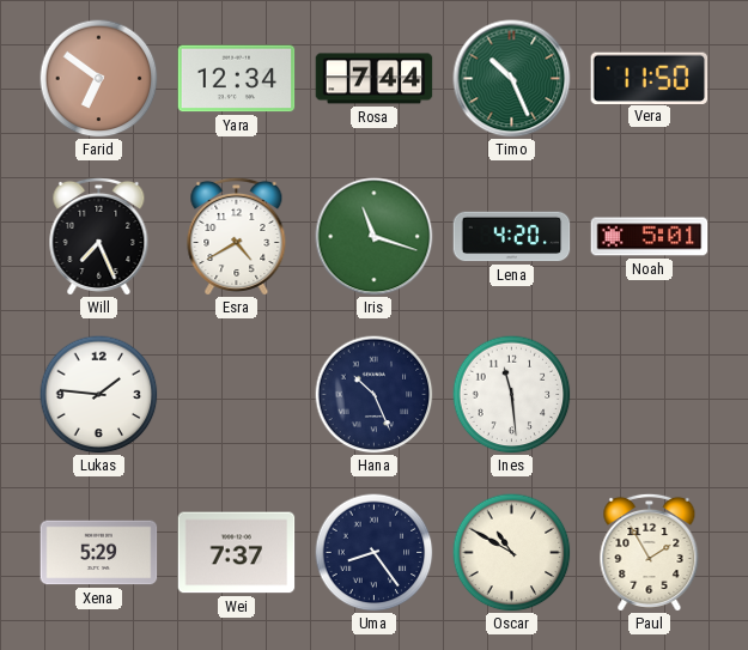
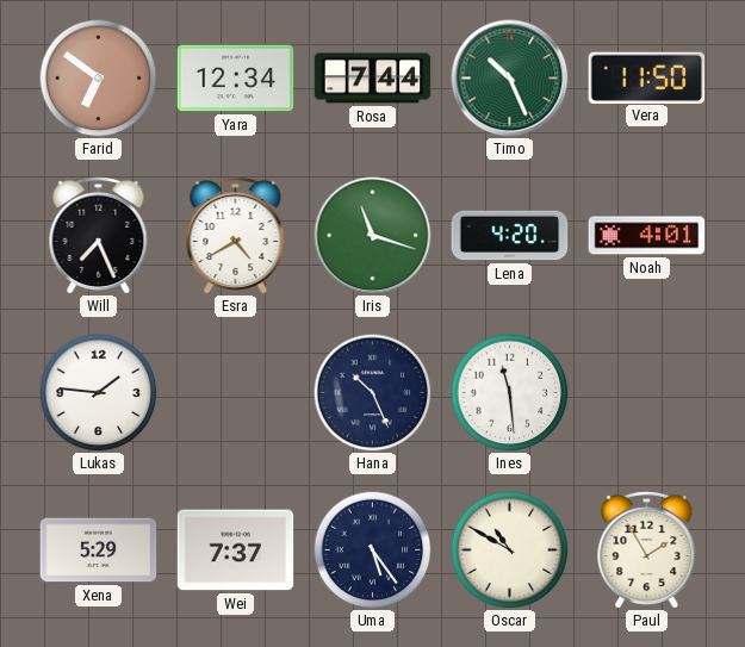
Noah: 5:01 -> 4:01 (647, 236)
Uma: 8:24 -> 5:24 (373, 550)
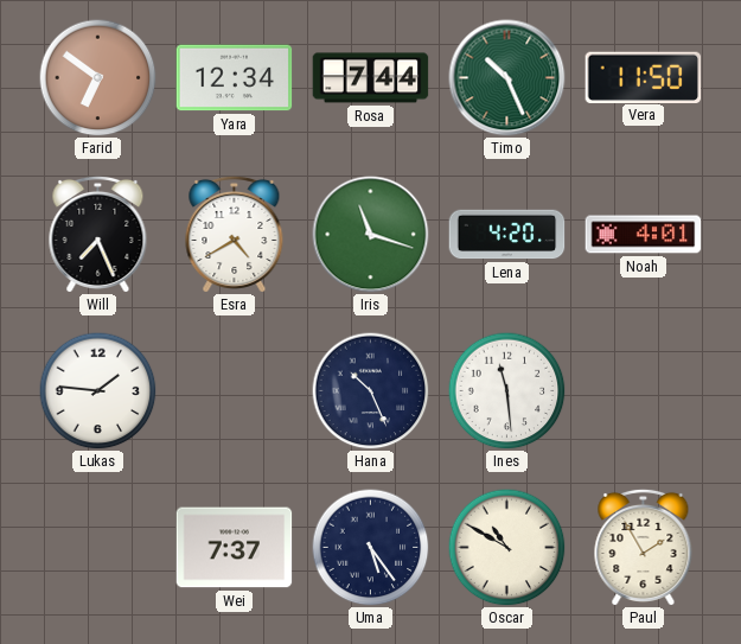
Xena: 5:29 -> none (99, 550)
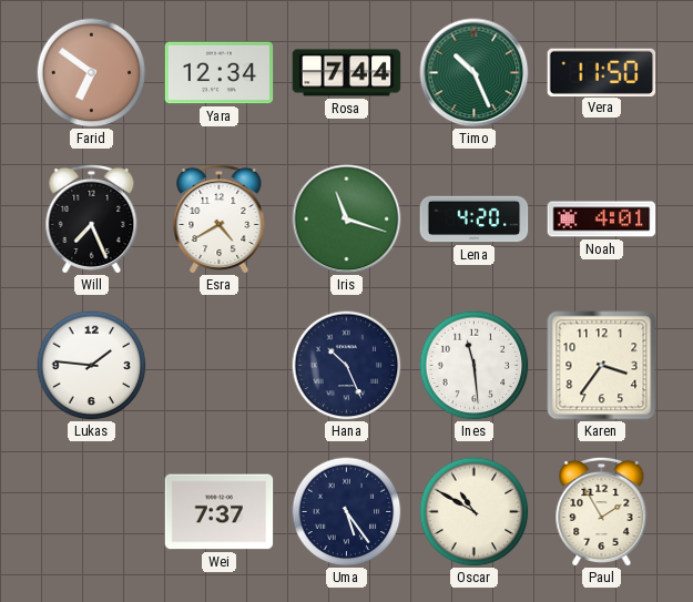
Karen: none -> 3:36 (602, 366)
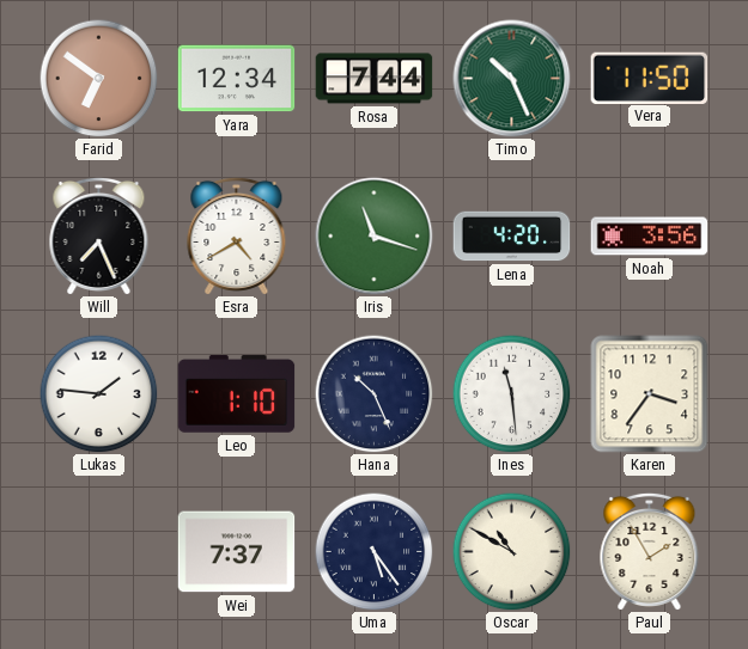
Noah: 4:01 -> 3:56 (650, 237)
Leo: none -> 1:10 (237, 394)
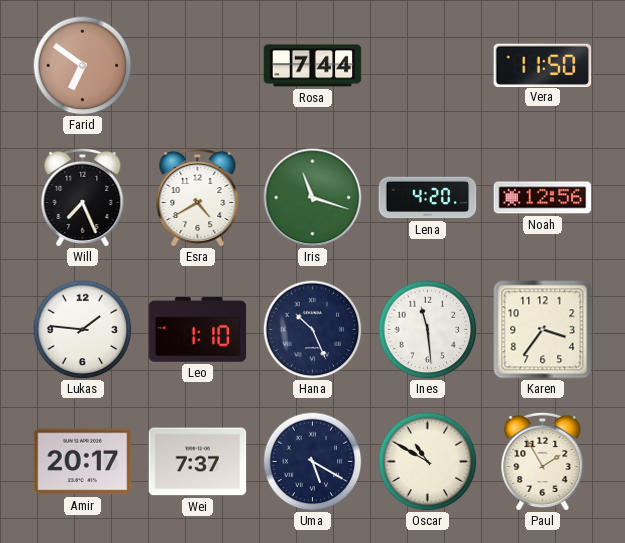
Yara: 12:34 -> none (237, 79)
Timo: 10:26 -> none (512, 79)
Noah: 3:56 -> 12:56 (543, 198)
Amir: none -> 20:17 (83, 462)
Uma: 5:24 -> 5:20 (313, 462)
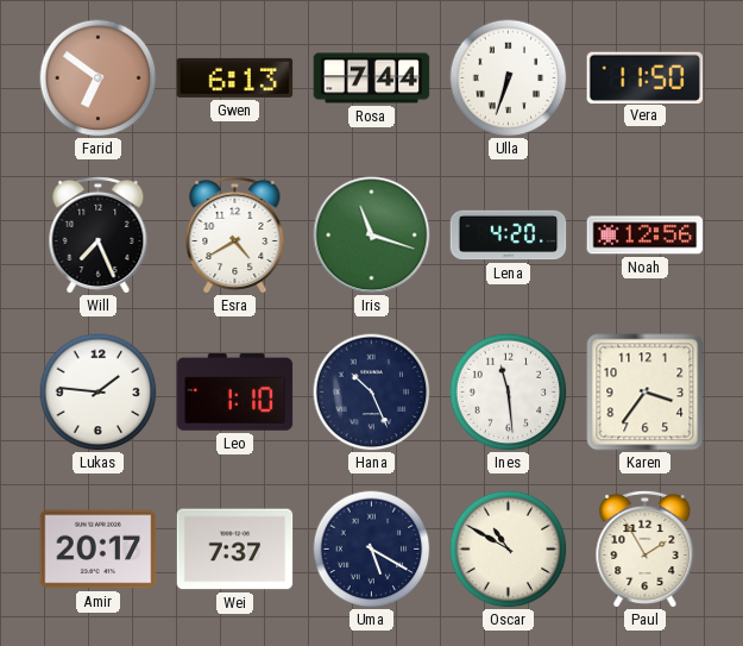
Gwen: none -> 6:13 (235, 77)
Ulla: none -> 6:33 (509, 79)
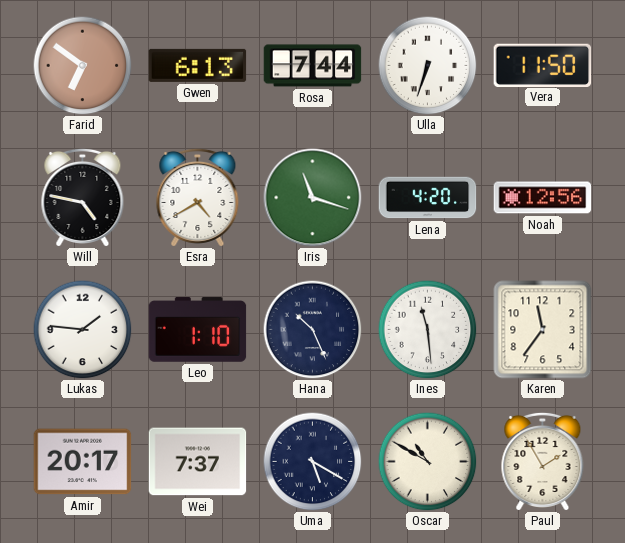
Will: 7:26 -> 4:47 (83, 197)
Karen: 3:36 -> 11:36 (543, 330)
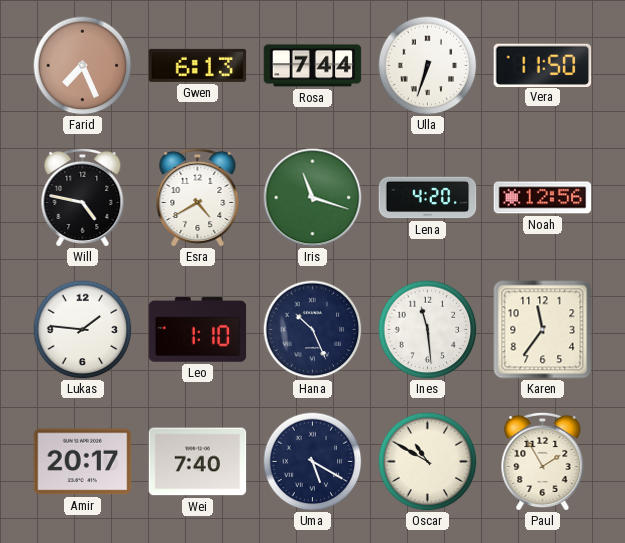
Farid: 6:51 -> 7:26 (83, 66)
Wei: 7:37 -> 7:40 (198, 462)
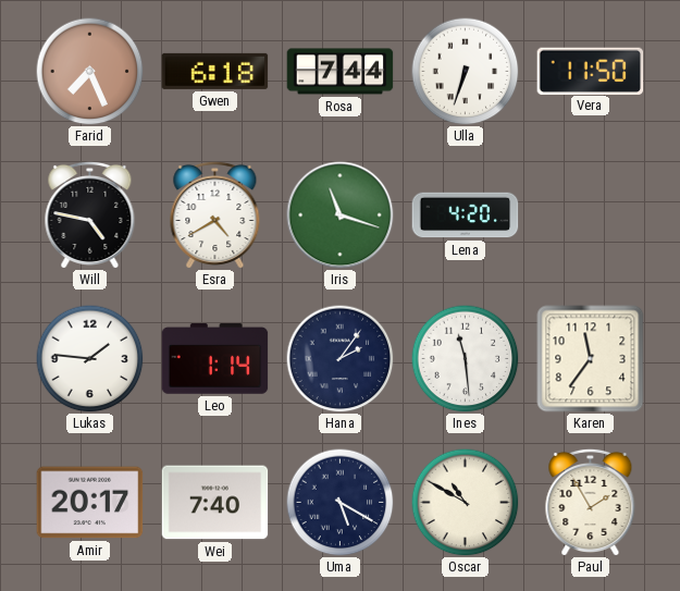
Gwen: 6:13 -> 6:18 (215, 71)
Noah: 12:56 -> none (543, 198)
Leo: 1:10 -> 1:14 (215, 359)
Hana: 10:26 -> 2:06 (341, 359)
